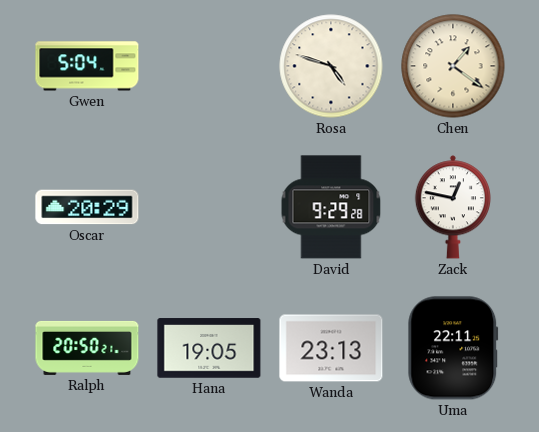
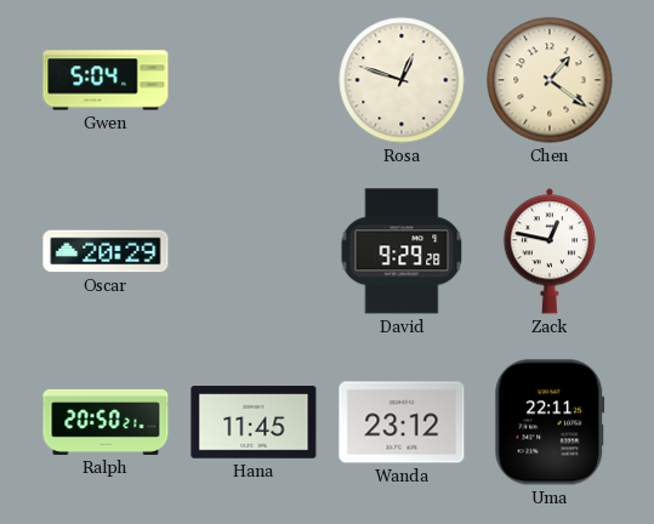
Rosa: 4:48 -> 12:48 (402, 80)
Hana: 19:05 -> 11:45 (254, 422)
Wanda: 23:13 -> 23:12 (402, 422)
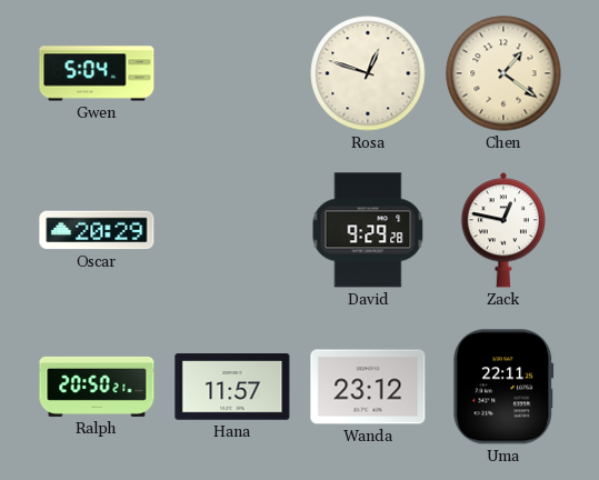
Hana: 11:45 -> 11:57 (232, 387)
